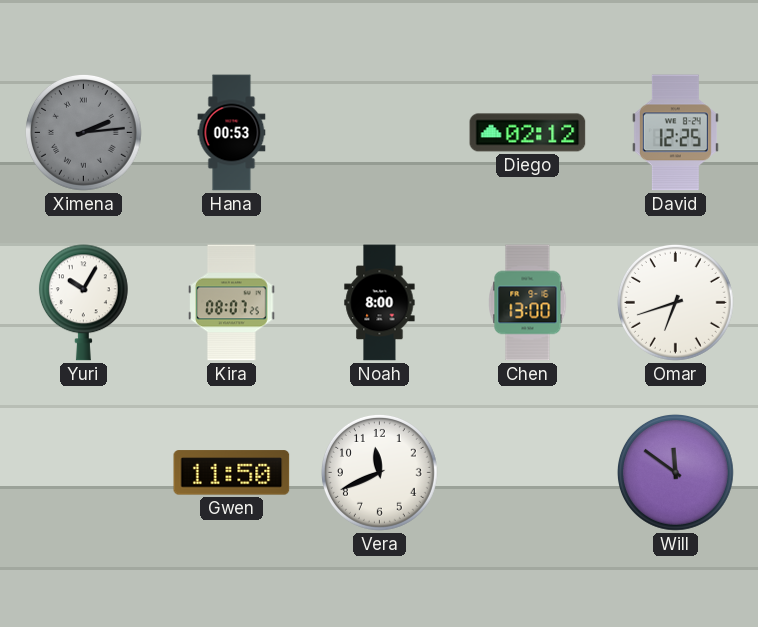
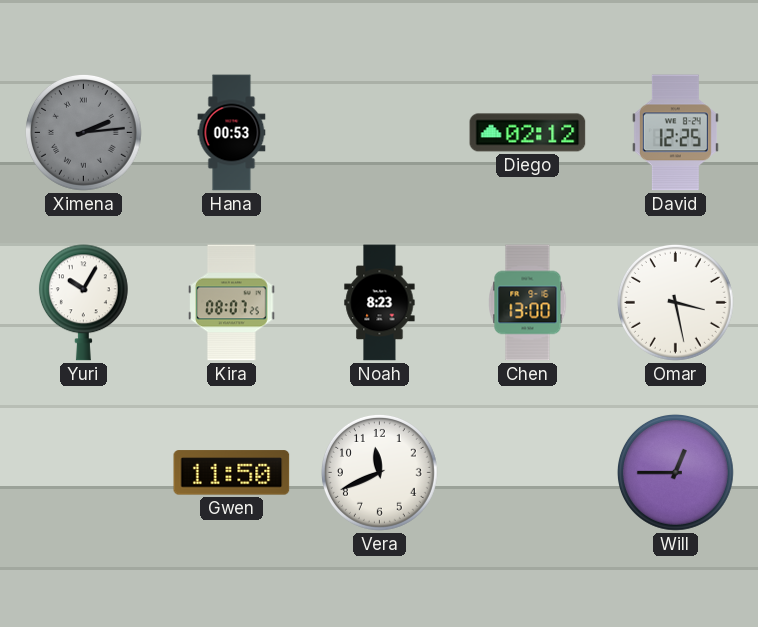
Noah: 8:00 -> 8:23 (380, 303)
Omar: 6:42 -> 3:28 (675, 302)
Will: 11:51 -> 12:45 (675, 472)
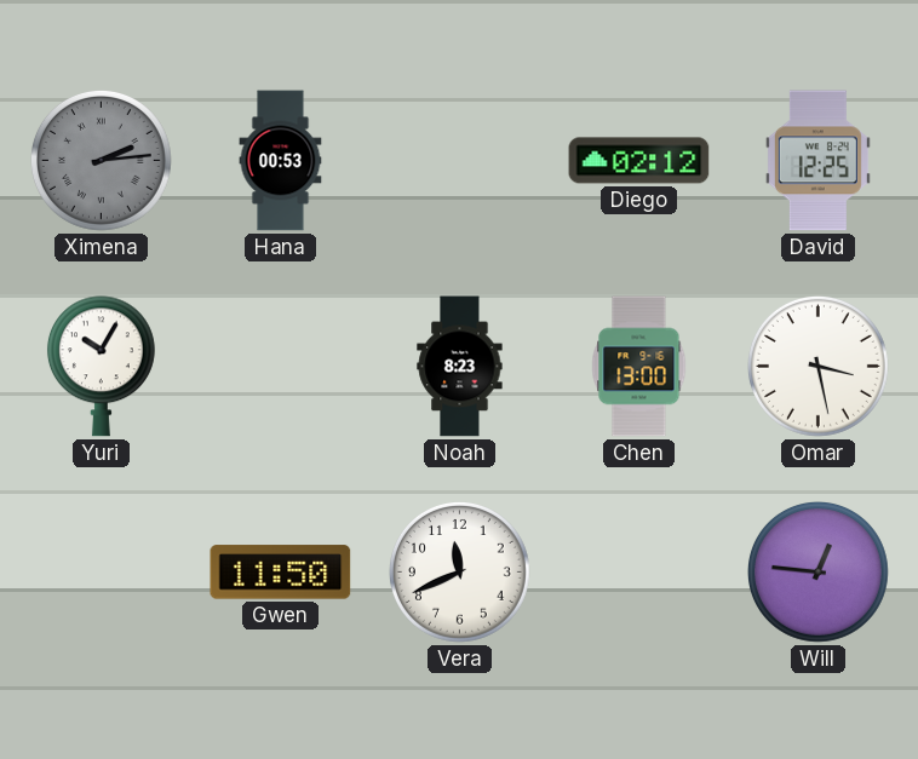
Kira: 08:07 -> none (232, 303)
Will: 12:45 -> 12:46 (817, 571)
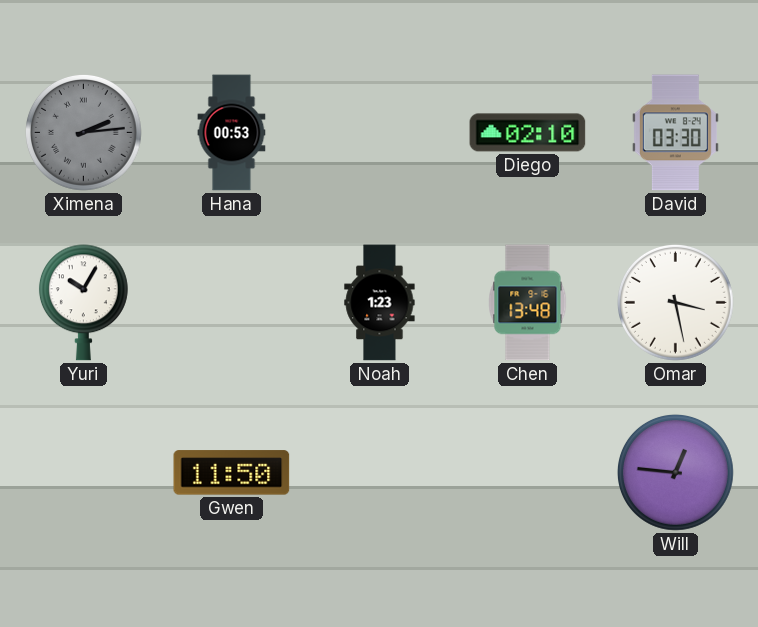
Diego: 02:12 -> 02:10 (528, 133)
David: 12:25 -> 03:30 (675, 133)
Noah: 8:23 -> 1:23 (380, 303)
Chen: 13:00 -> 13:48 (528, 303)
Vera: 11:41 -> none (459, 571)
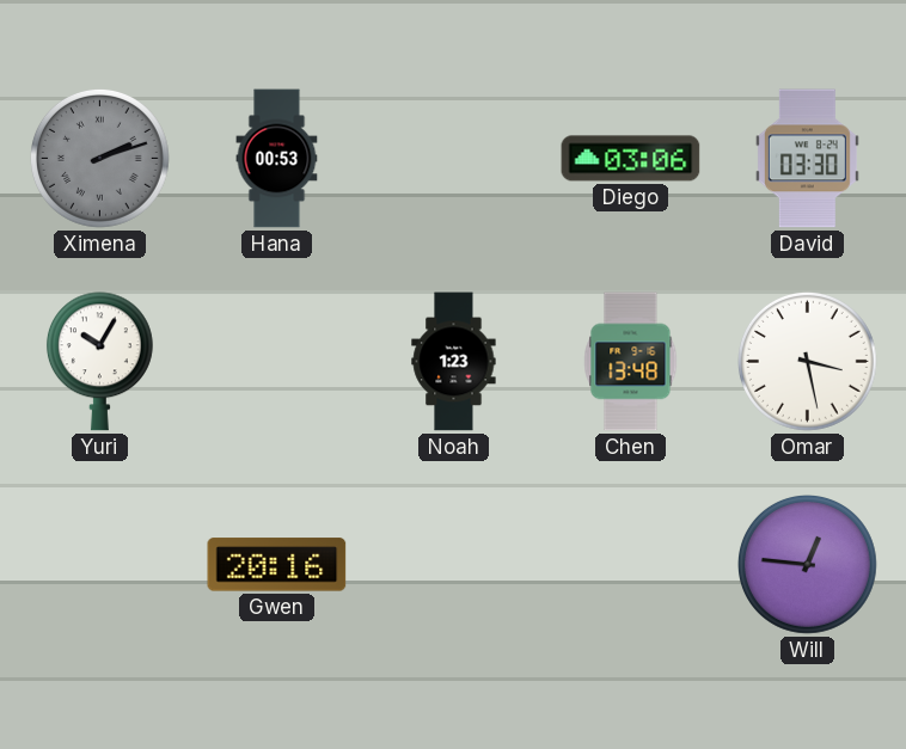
Ximena: 2:14 -> 2:12 (99, 158)
Diego: 02:10 -> 03:06 (631, 159)
Gwen: 11:50 -> 20:16 (277, 565)
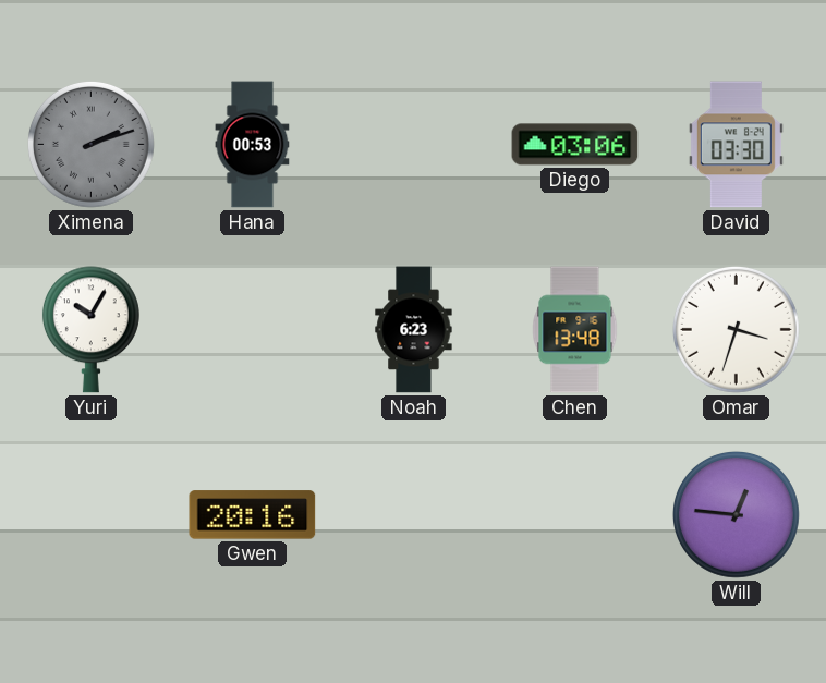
Noah: 1:23 -> 6:23 (414, 330)
Omar: 3:28 -> 3:33 (736, 329)
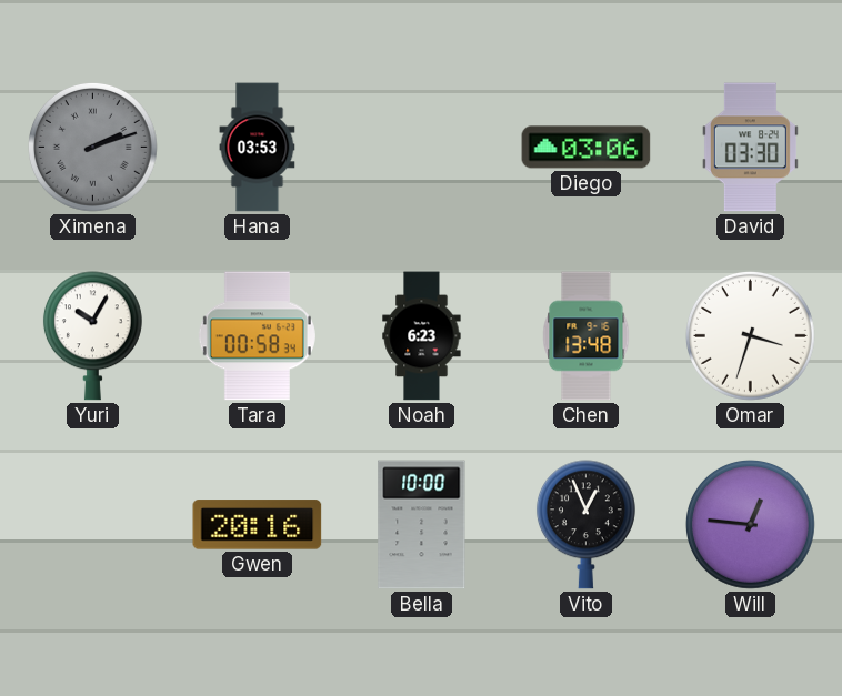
Hana: 00:53 -> 03:53 (258, 148)
Tara: none -> 00:58 (257, 336)
Bella: none -> 10:00 (422, 525)
Vito: none -> 12:56 (585, 525)
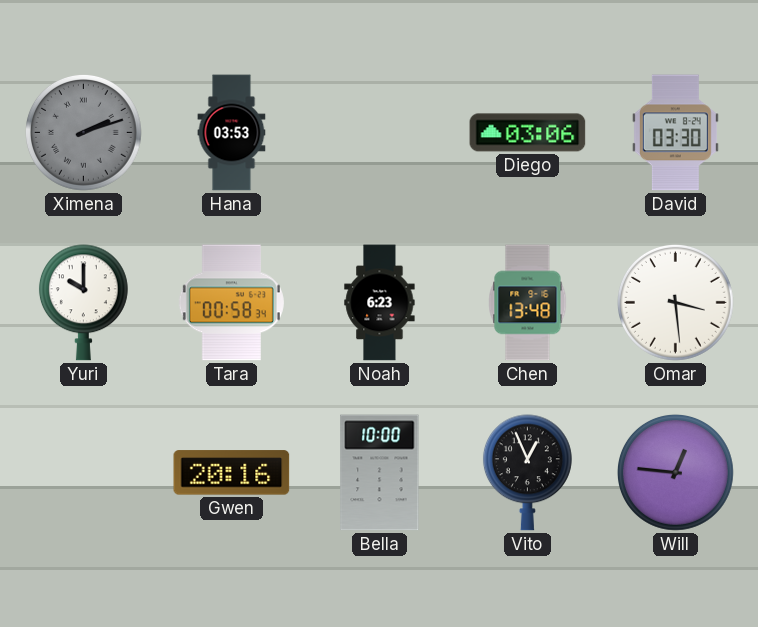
Yuri: 10:05 -> 10:00 (83, 303)
Omar: 3:33 -> 3:29 (675, 302)
